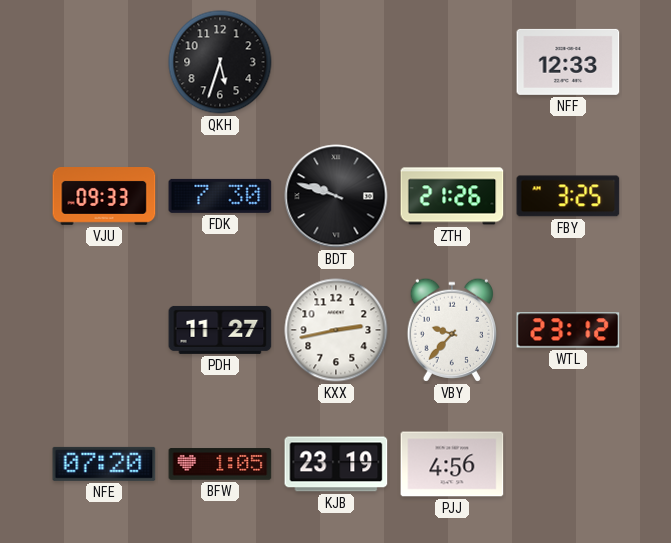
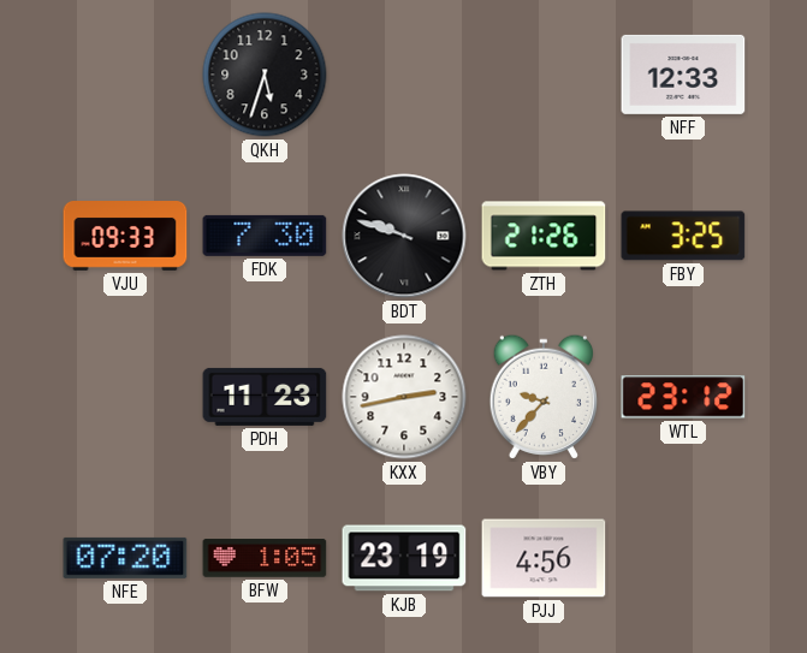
PDH: 11:27 -> 11:23 (265, 397)
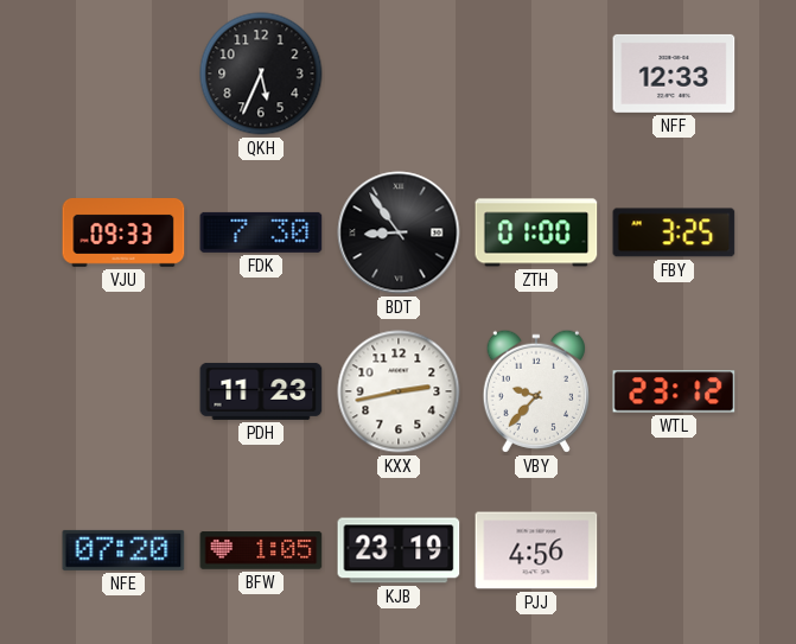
QKH: 5:33 -> 5:34 (261, 74)
BDT: 9:48 -> 8:54 (399, 232)
ZTH: 21:26 -> 01:00 (536, 232)
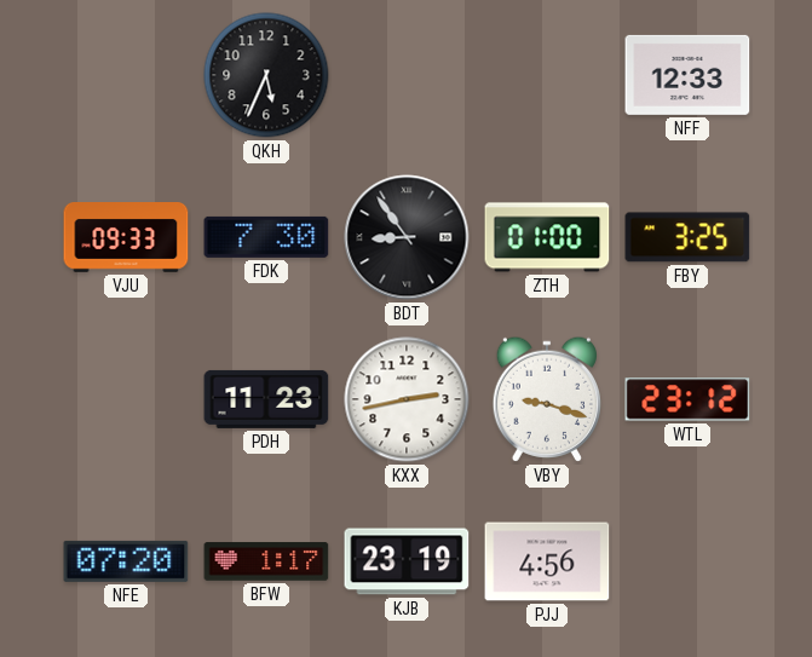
VBY: 9:37 -> 9:18 (546, 399)
BFW: 1:05 -> 1:17 (266, 561)
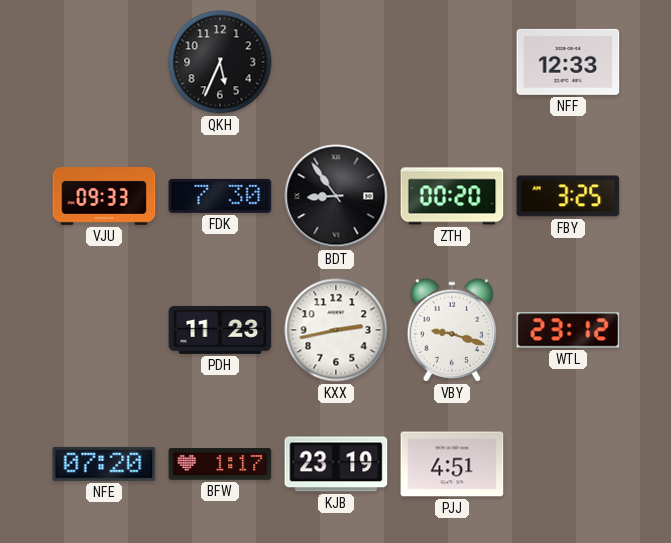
ZTH: 01:00 -> 00:20 (452, 196)
PJJ: 4:56 -> 4:51 (452, 464)
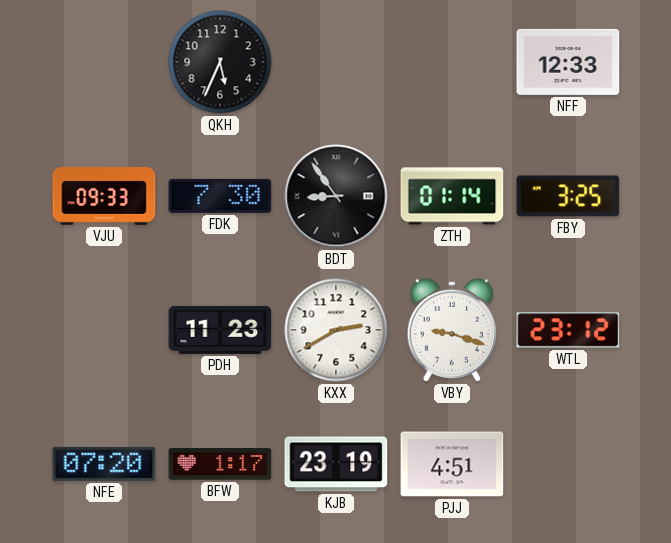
ZTH: 00:20 -> 01:14 (452, 196)
KXX: 2:43 -> 2:40 (336, 330)
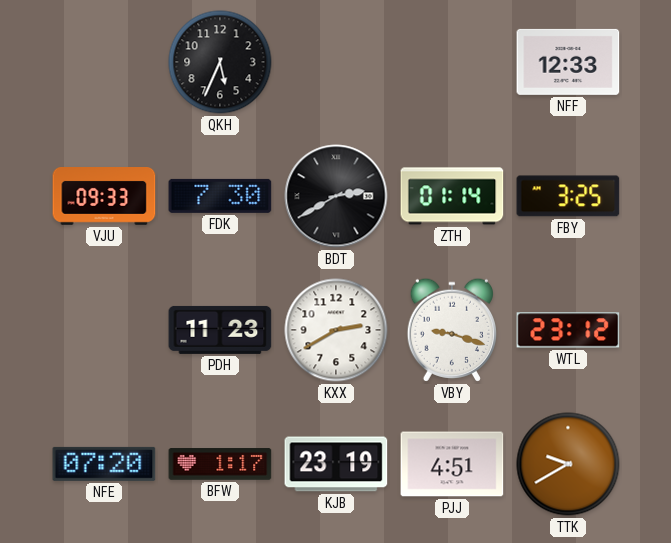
BDT: 8:54 -> 2:40 (336, 196)
TTK: none -> 9:40 (568, 464)
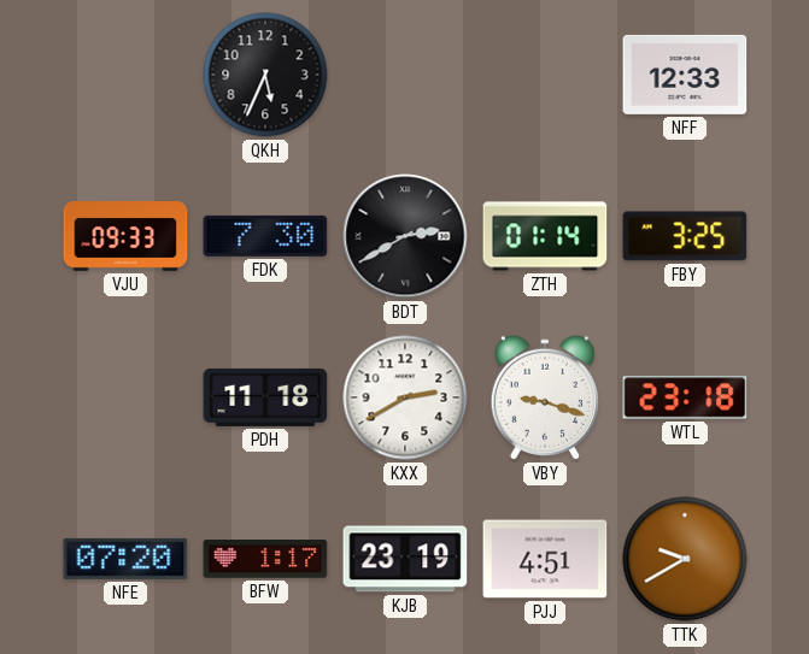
PDH: 11:23 -> 11:18 (265, 397)
WTL: 23:12 -> 23:18 (685, 397)
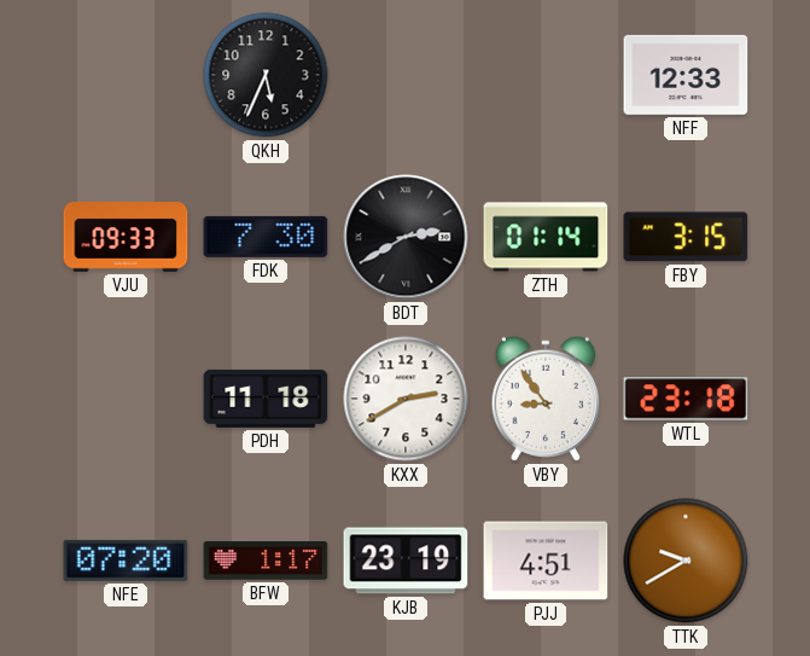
FBY: 3:25 -> 3:15 (686, 237)
VBY: 9:18 -> 8:54 (544, 399)
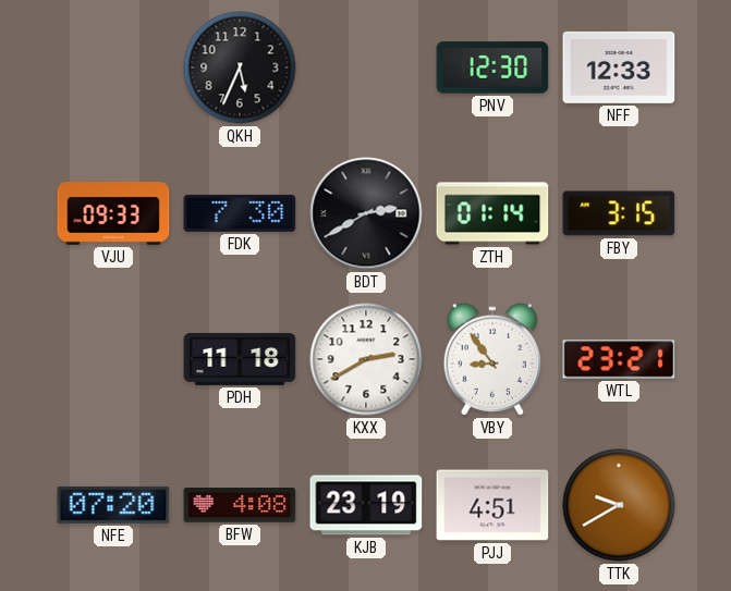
PNV: none -> 12:30 (492, 67)
WTL: 23:18 -> 23:21 (619, 359)
BFW: 1:17 -> 4:08 (240, 505)
